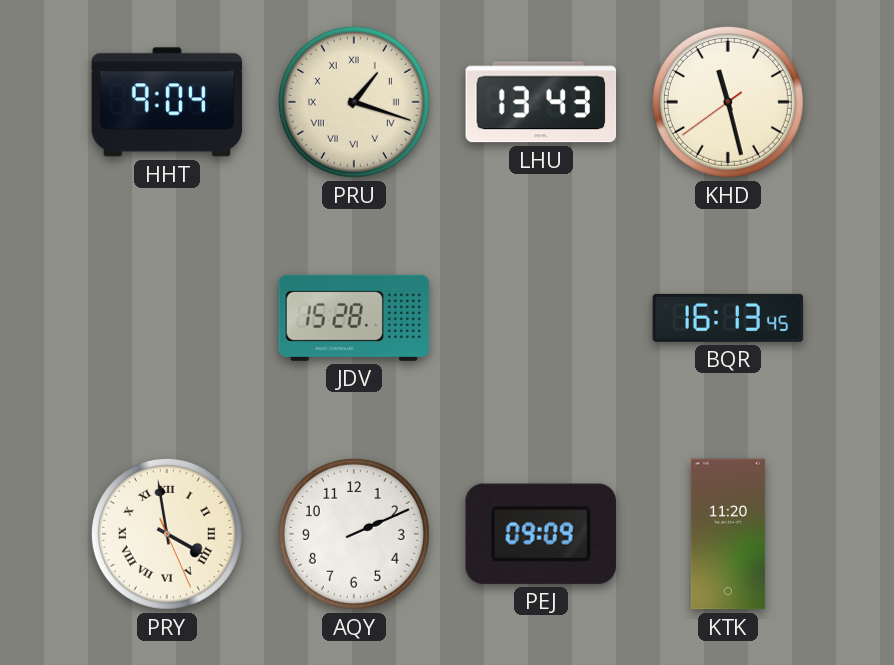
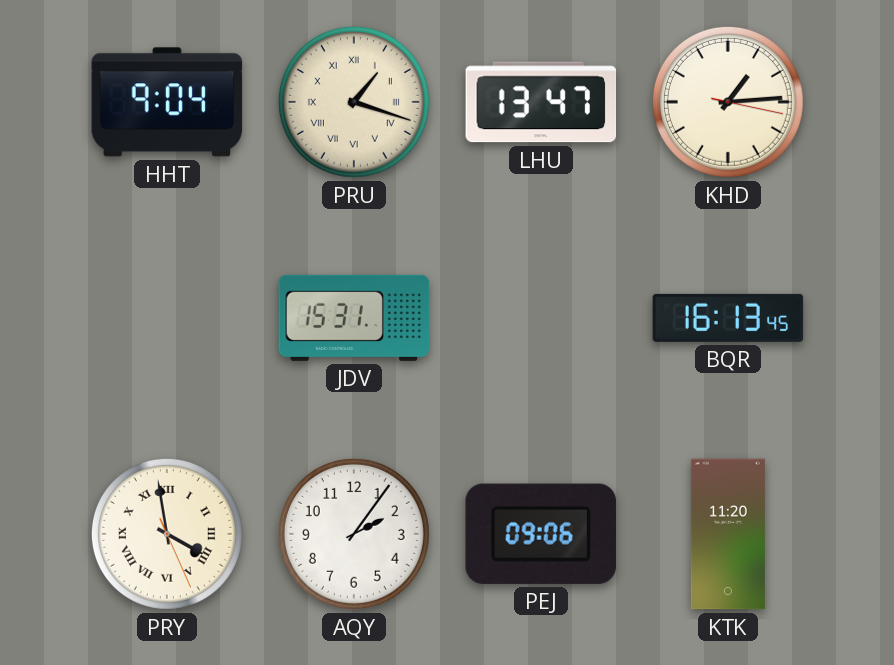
LHU: 13:43 -> 13:47 (541, 102)
KHD: 11:27 -> 1:14 (728, 102)
JDV: 15:28 -> 15:31 (354, 318)
AQY: 2:11 -> 2:06 (354, 534)
PEJ: 09:09 -> 09:06 (541, 534)
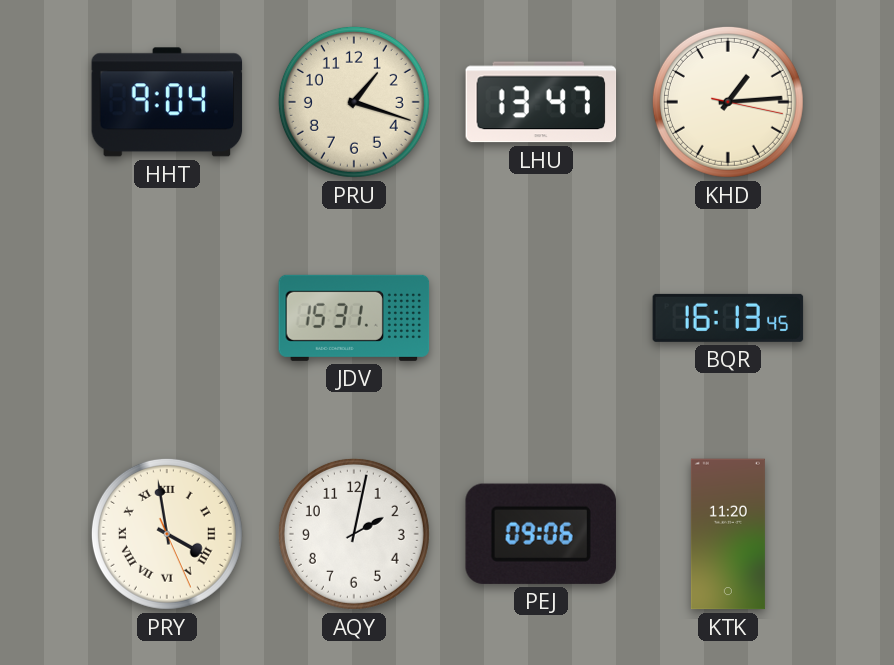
PRU numerals: Roman -> Arabic (354, 102)
AQY: 2:06 -> 2:02 (354, 534)
